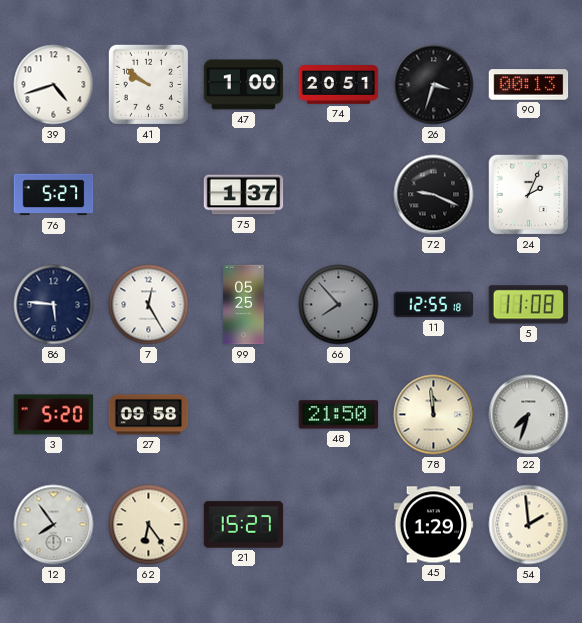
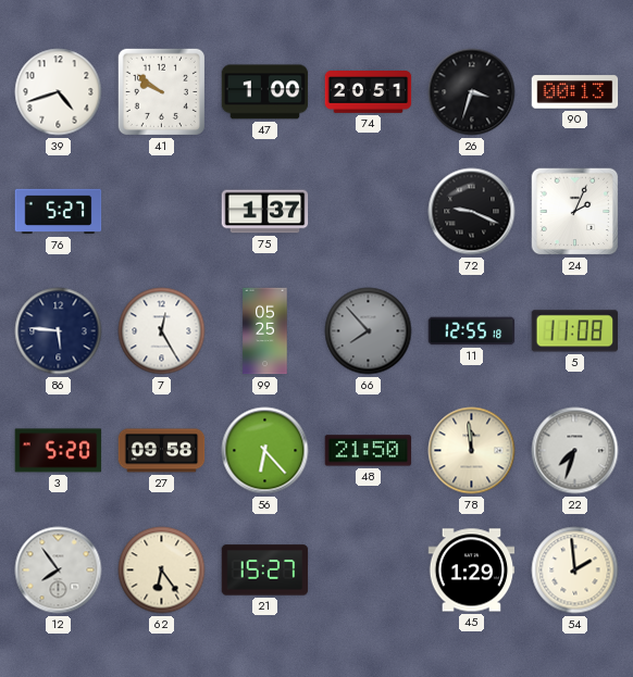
56: none -> 6:23 (265, 451)
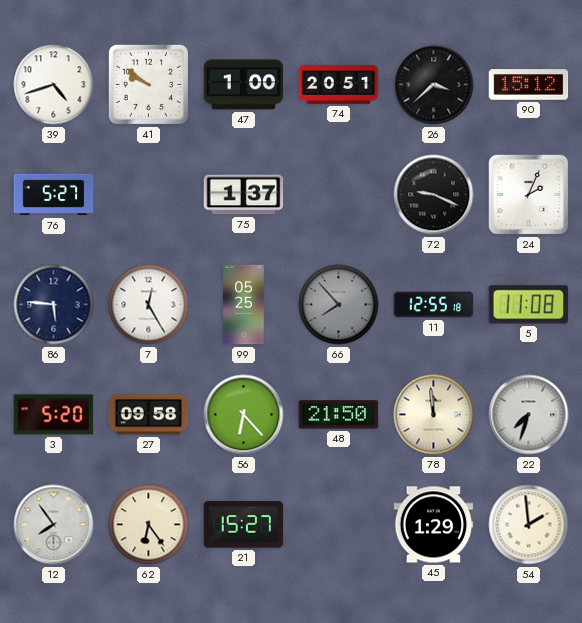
26: 3:33 -> 3:38 (434, 85)
90: 00:13 -> 15:12 (529, 85)
